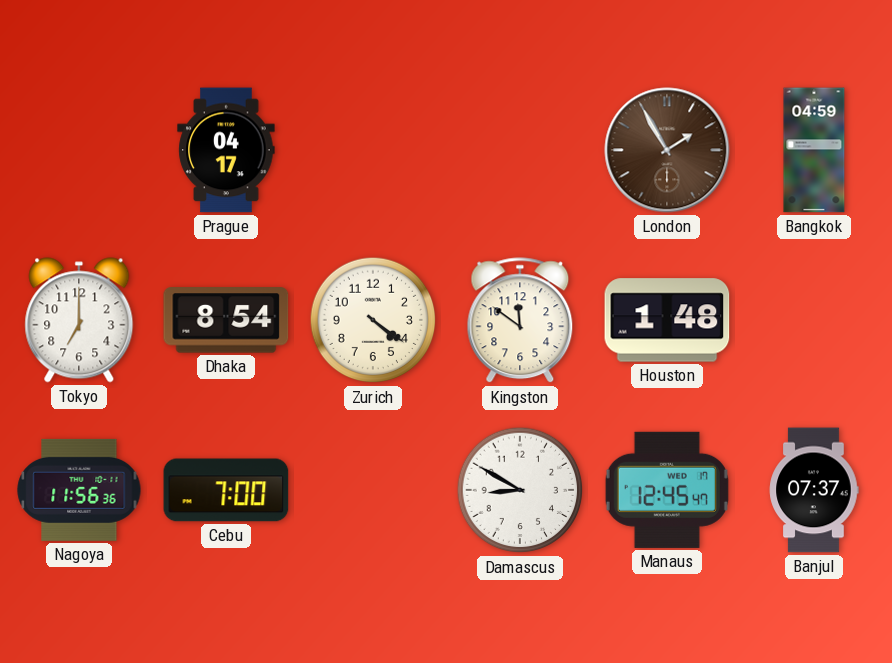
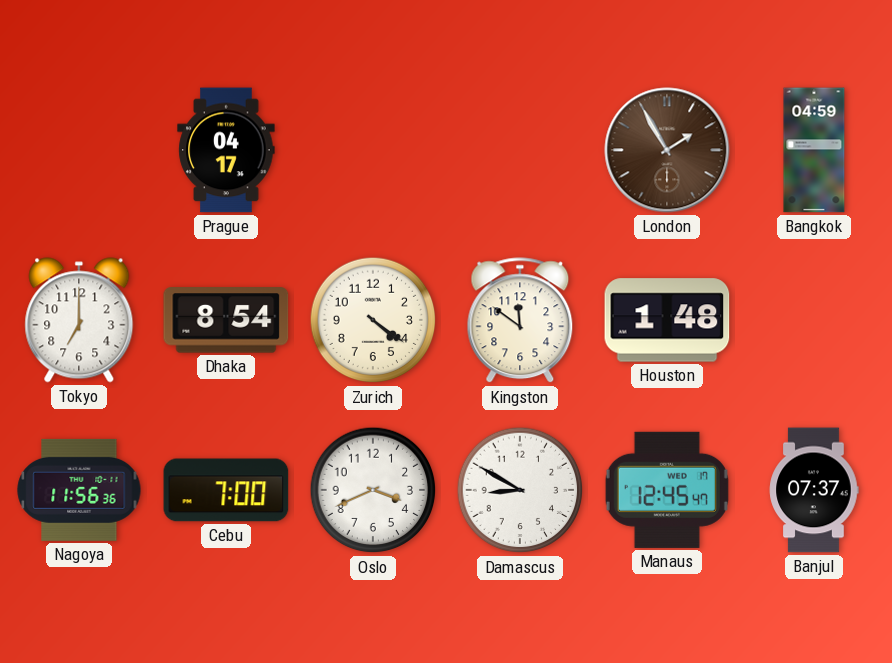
Oslo: none -> 3:41 (373, 490)
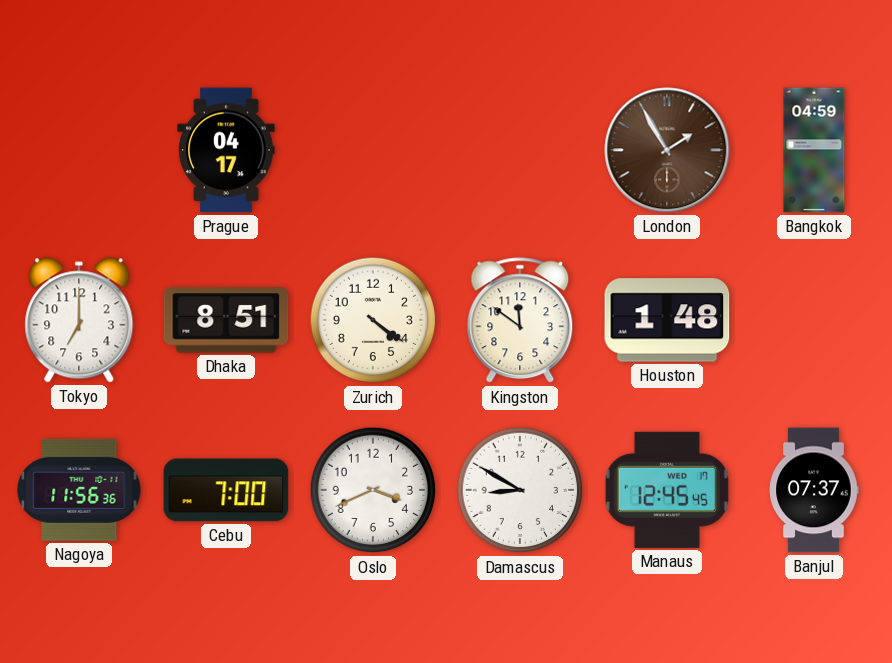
Dhaka: 8:54 -> 8:51 (226, 320)
Manaus: 12:45:47 -> 12:45:45 (667, 490)
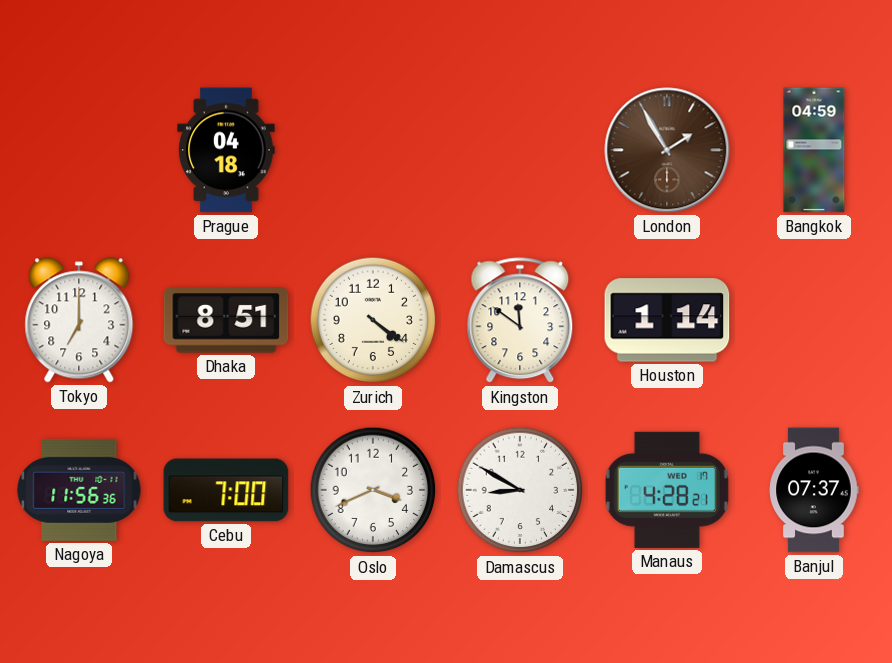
Prague: 04:17 -> 04:18 (226, 150)
Houston: 1:48 -> 1:14 (667, 320)
Manaus: 12:45 -> 4:28 (667, 490)
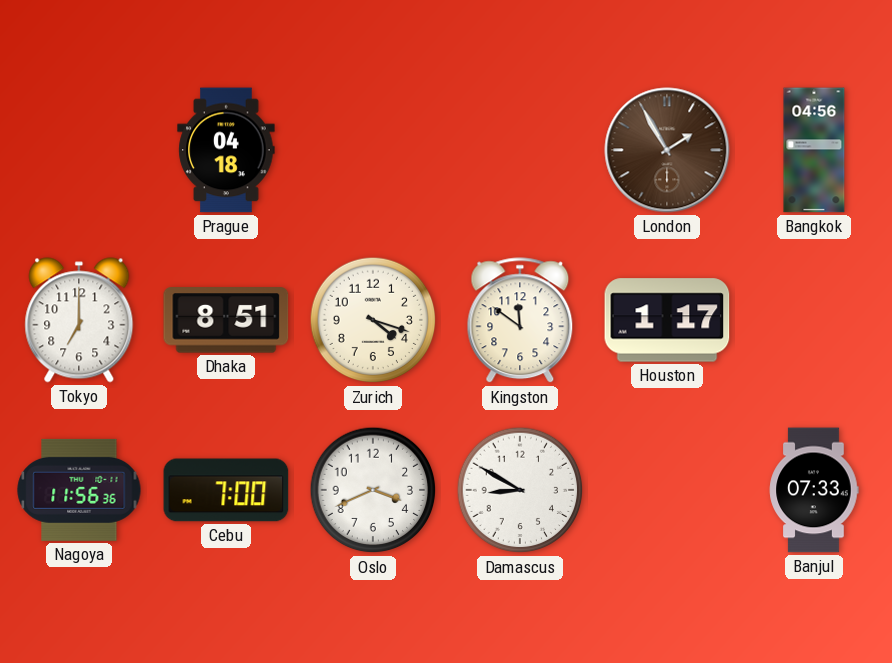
Bangkok: 04:59 -> 04:56 (814, 150)
Zurich: 4:21 -> 4:18 (373, 320)
Houston: 1:14 -> 1:17 (667, 320)
Manaus: 4:28 -> none (667, 490)
Banjul: 07:37 -> 07:33 (814, 490)
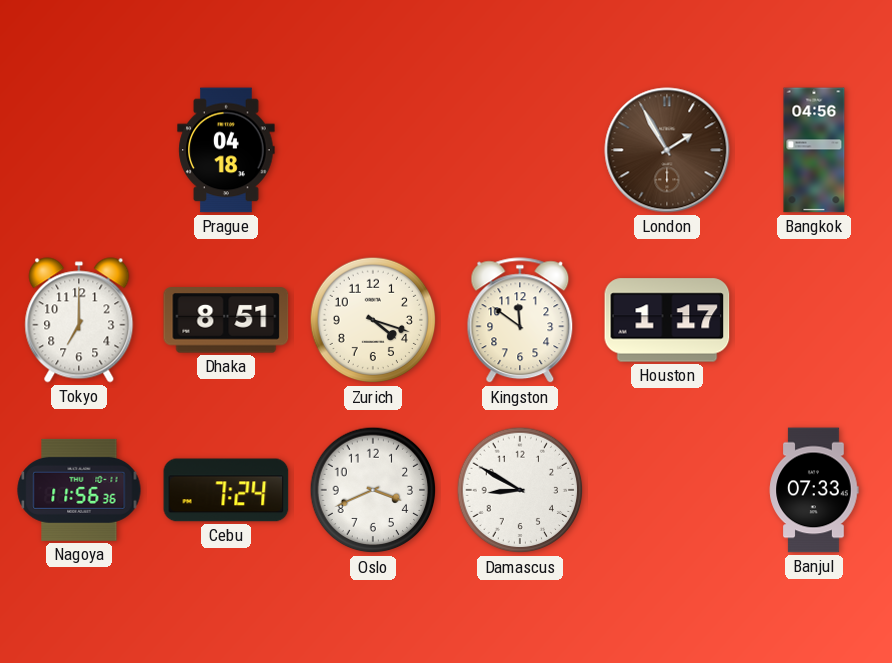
Cebu: 7:00 -> 7:24 (226, 490)
